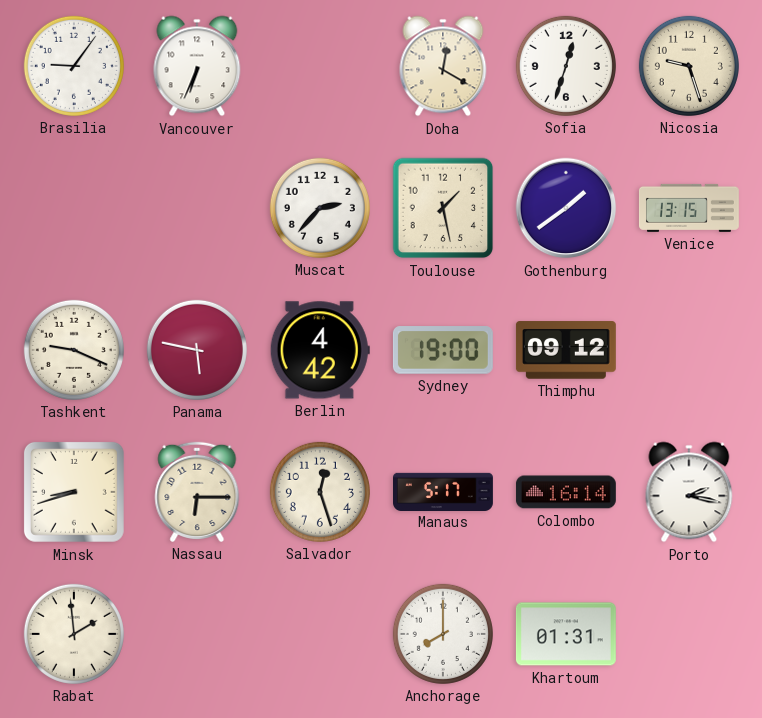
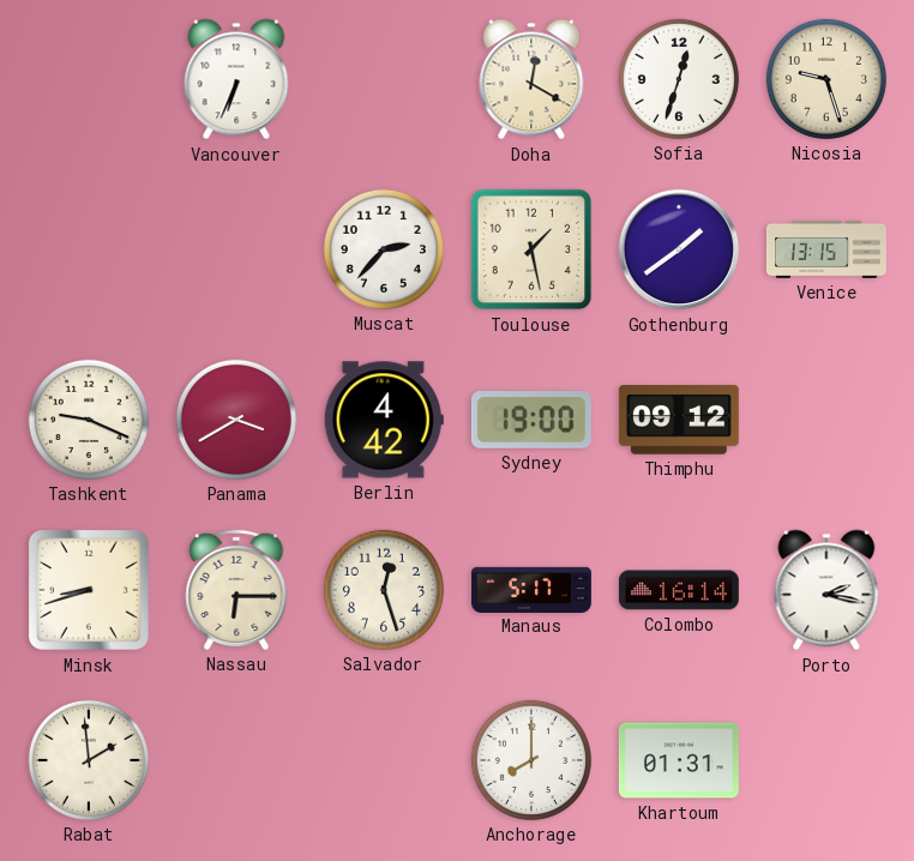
Brasilia: 9:06 -> none (74, 66)
Panama: 5:47 -> 3:40 (236, 420)
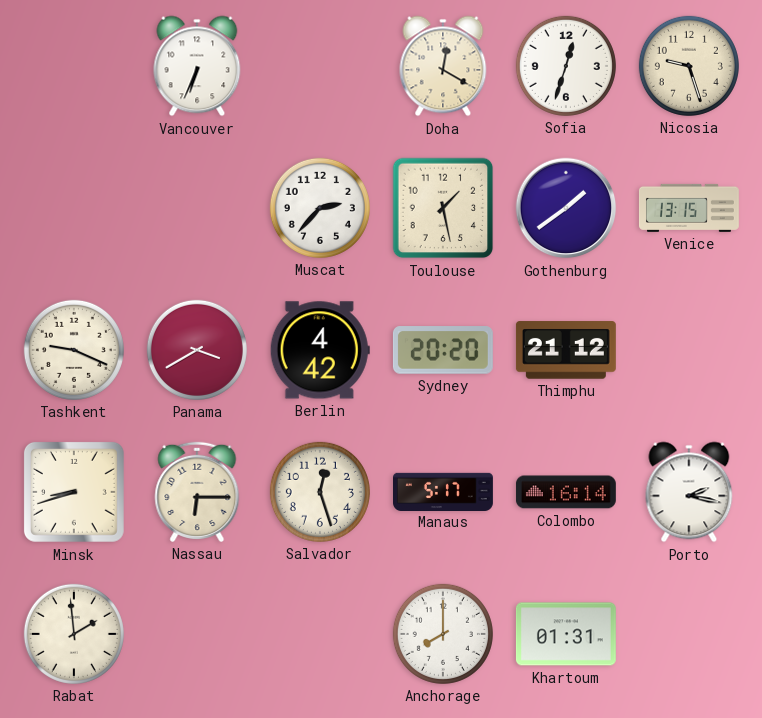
Sydney: 19:00 -> 20:20 (443, 350)
Thimphu: 09:12 -> 21:12 (566, 350)
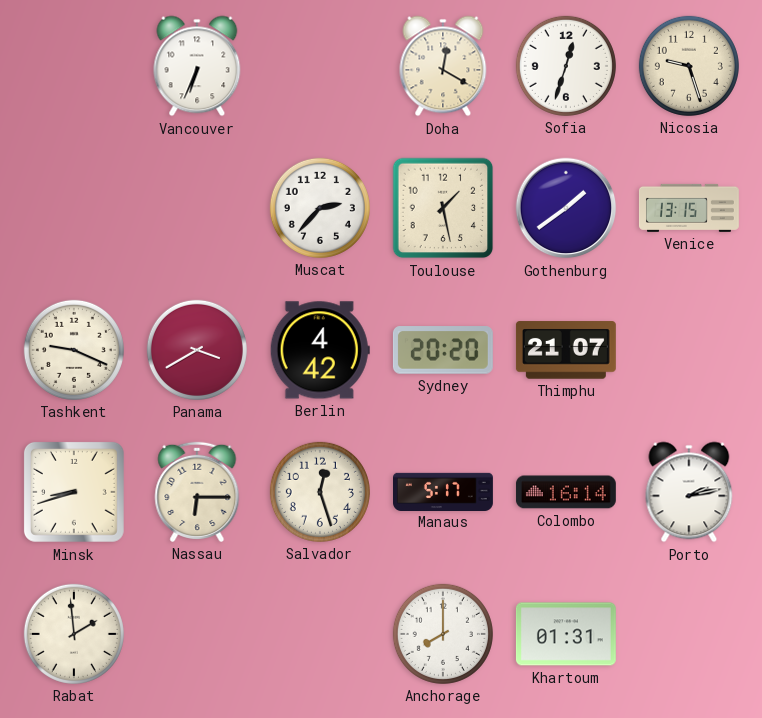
Thimphu: 21:12 -> 21:07 (566, 350)
Porto: 2:17 -> 2:13 (689, 492)
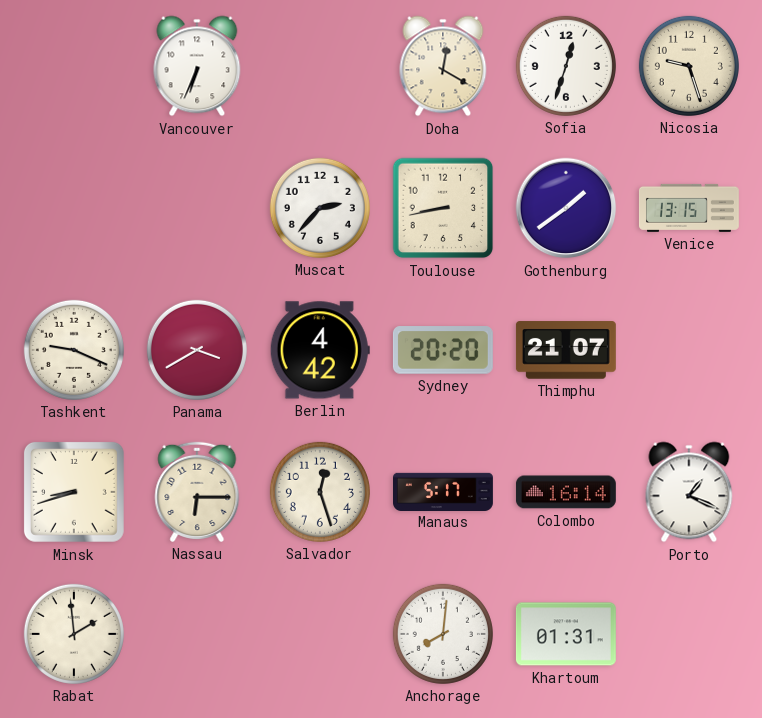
Toulouse: 1:28 -> 8:43 (443, 208)
Porto: 2:13 -> 1:19 (689, 492)
Anchorage: 8:00 -> 8:01 (443, 634)
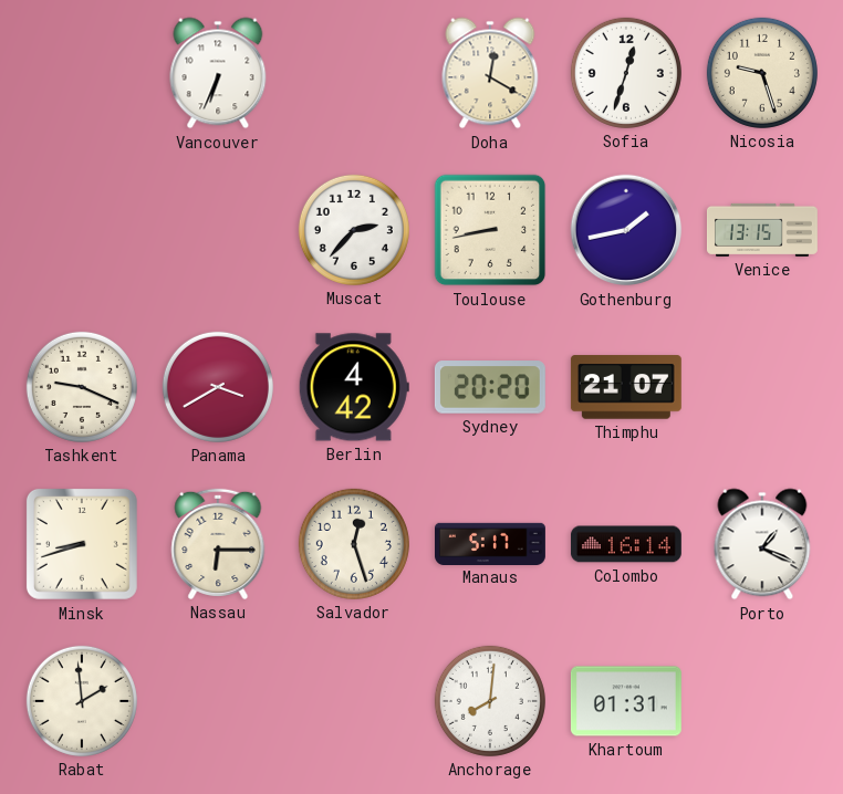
Gothenburg: 1:39 -> 1:43 (626, 230)
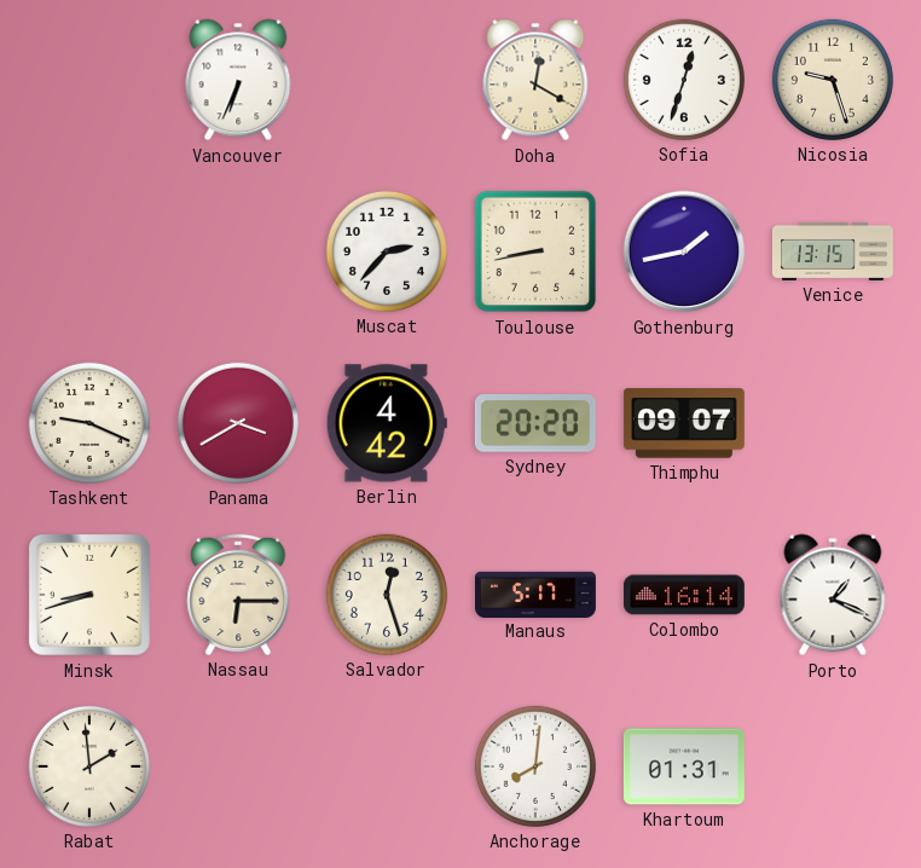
Thimphu: 21:07 -> 09:07 (684, 423)
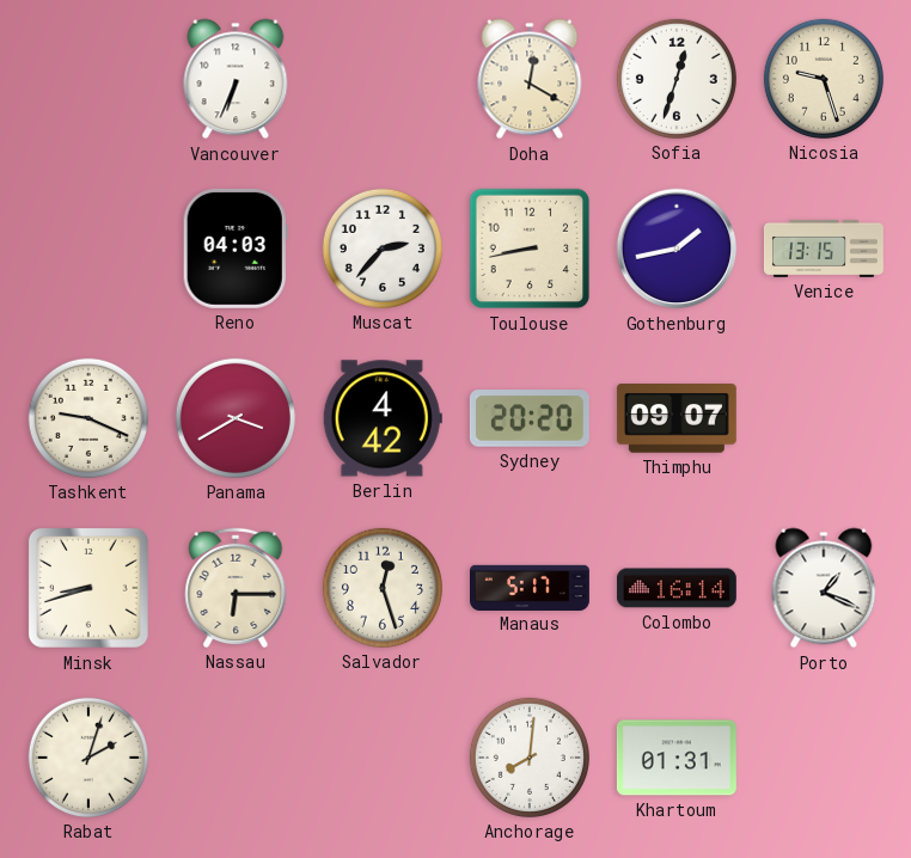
Reno: none -> 04:03 (236, 249)
Rabat: 1:59 -> 2:03 (88, 758)
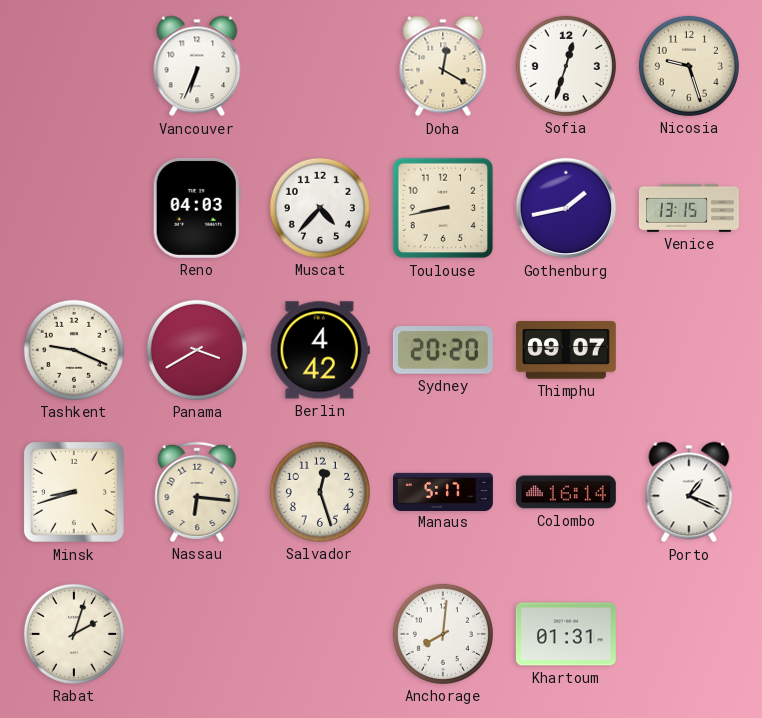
Muscat: 2:37 -> 4:37 (320, 208)
Nassau: 6:15 -> 6:16 (197, 492)
